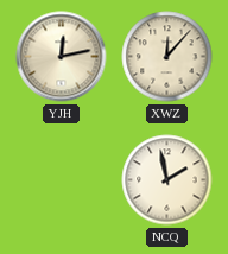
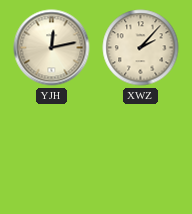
XWZ: 12:07 -> 2:07 (141, 48)
NCQ: 1:58 -> none (167, 180)
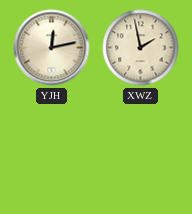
XWZ: 2:07 -> 1:58 (141, 48)
